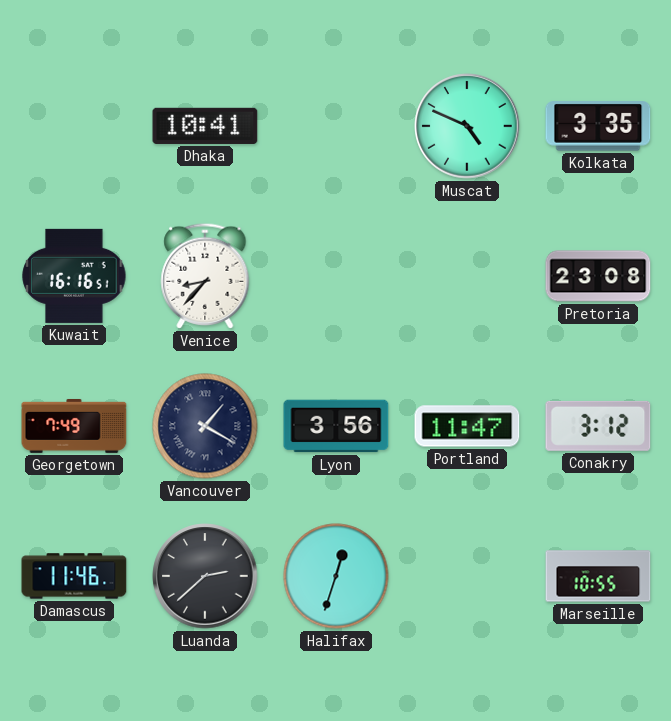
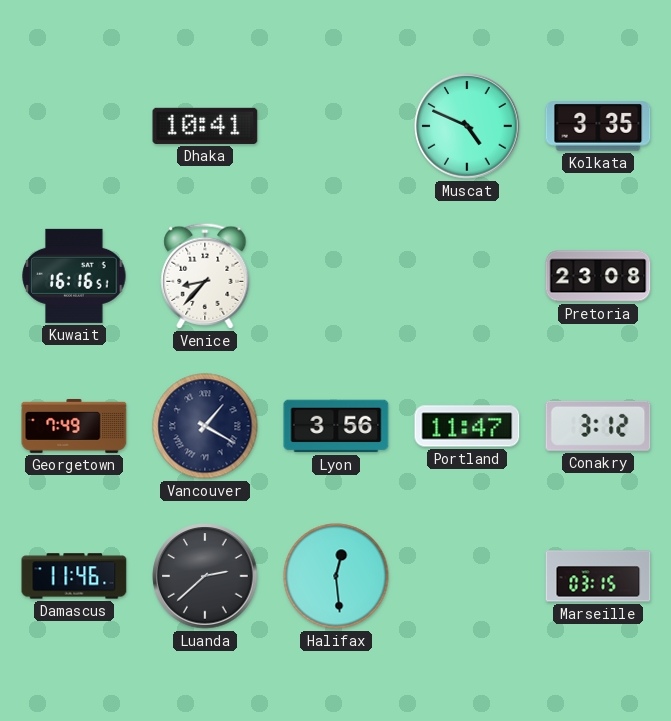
Halifax: 12:33 -> 12:29 (336, 576)
Marseille: 10:55 -> 03:15 (598, 576)
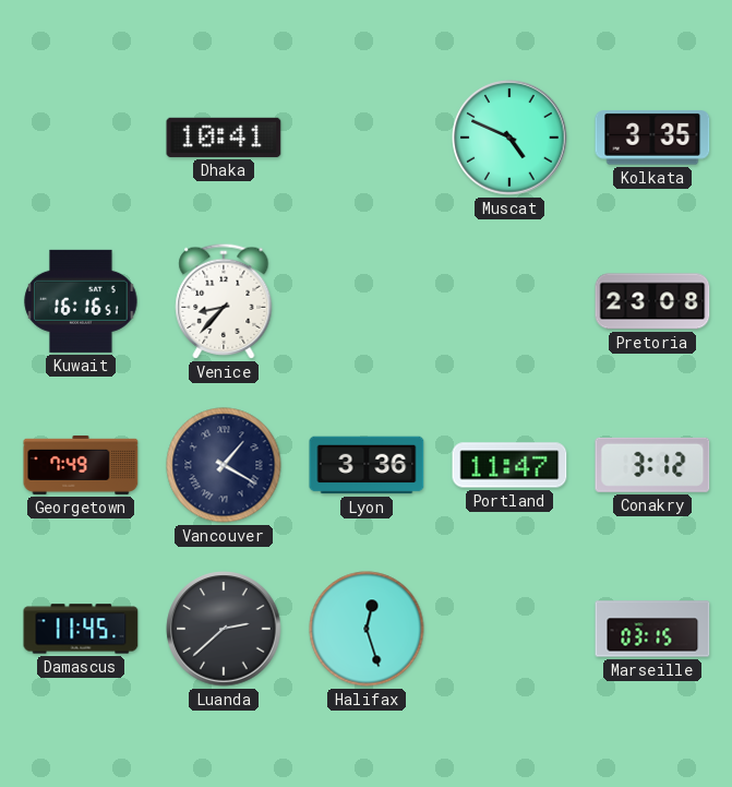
Lyon: 3:56 -> 3:36 (367, 465)
Damascus: 11:46 -> 11:45 (81, 629)
Halifax: 12:29 -> 12:27 (367, 629)
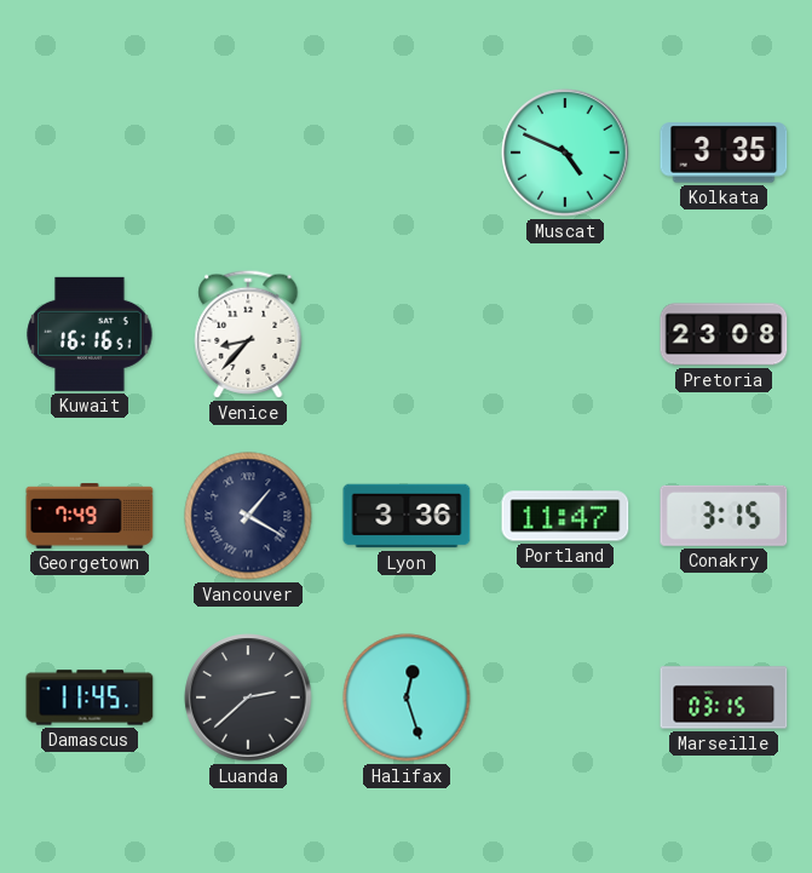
Dhaka: 10:41 -> none (224, 138)
Conakry: 3:12 -> 3:15 (724, 516)
